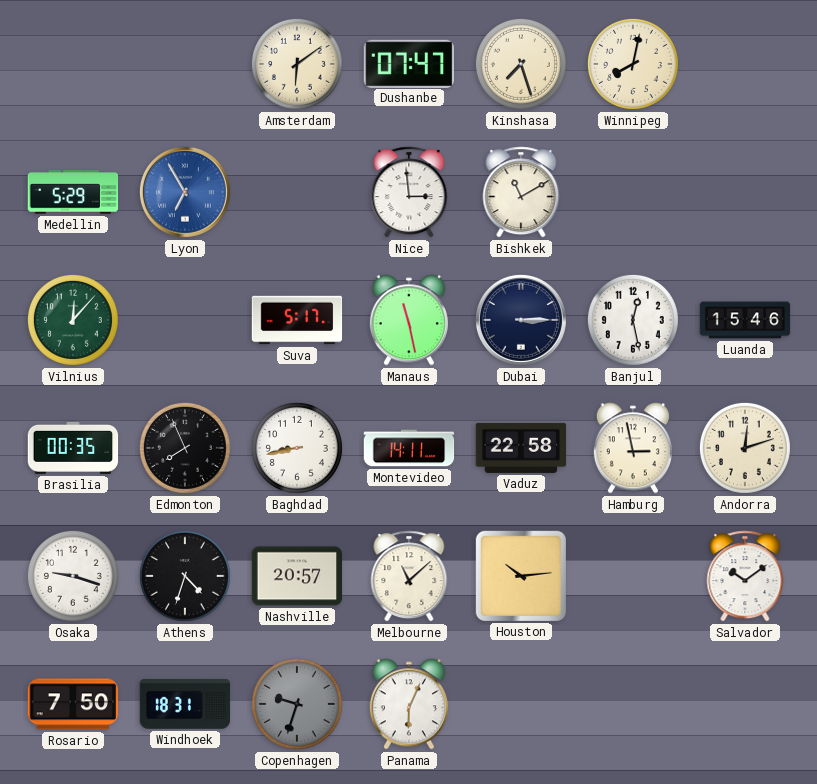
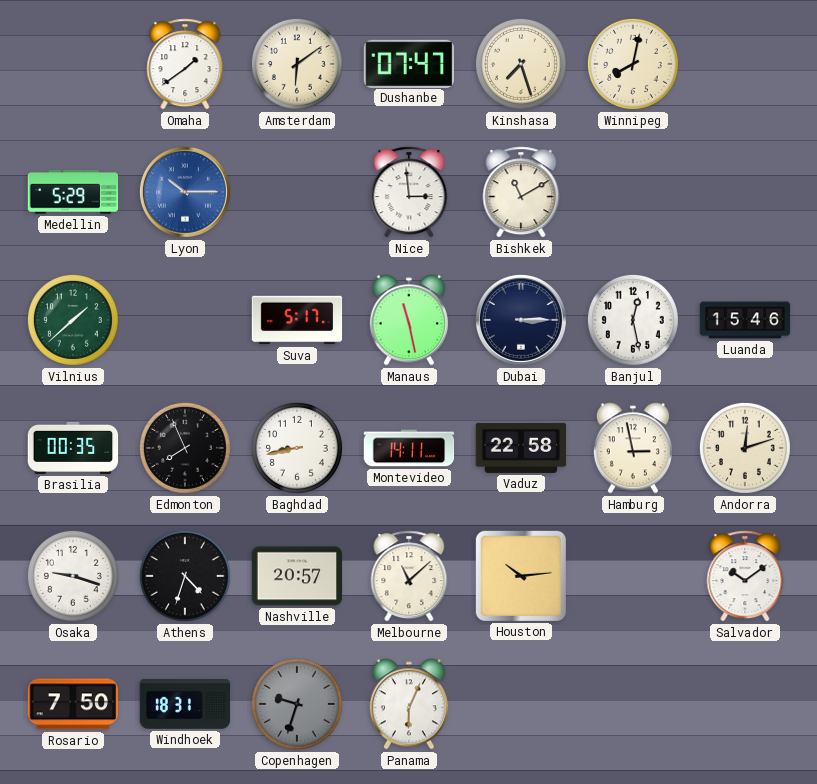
Omaha: none -> 1:39 (185, 64)
Lyon: 6:55 -> 10:15 (185, 192)
Vilnius: 12:07 -> 1:38 (73, 320)
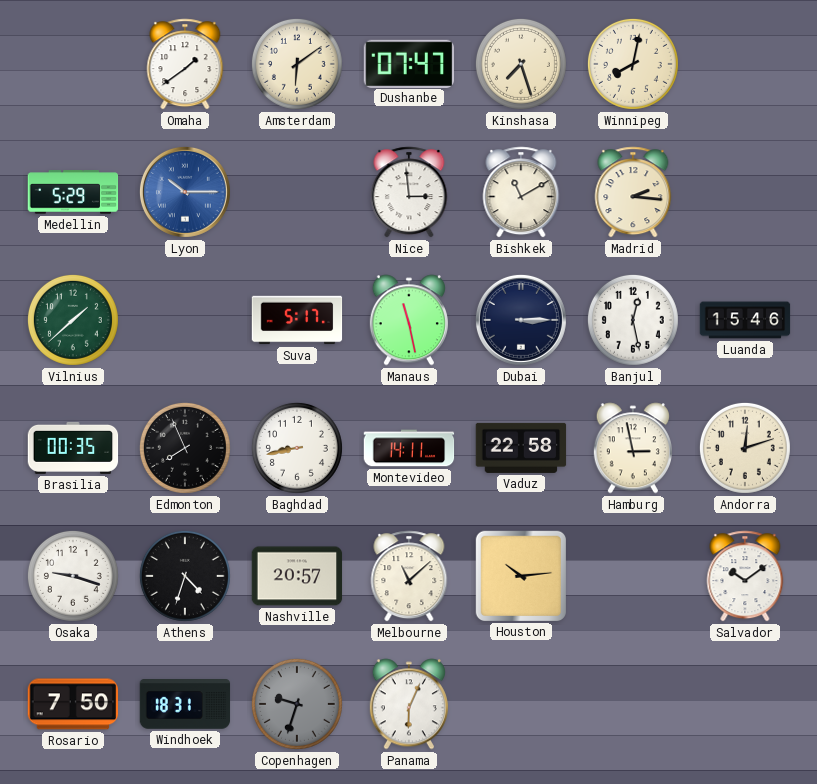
Madrid: none -> 2:16 (633, 192)
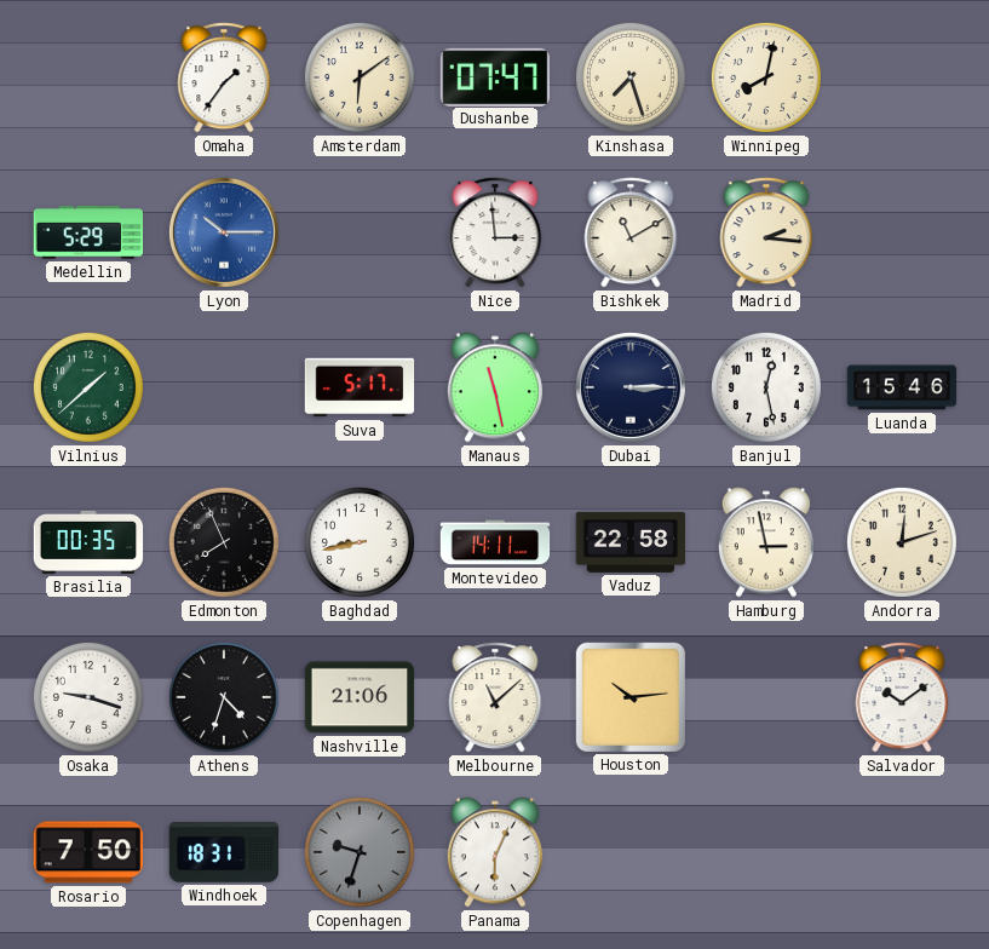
Omaha: 1:39 -> 1:36 (224, 77)
Nashville: 20:57 -> 21:06 (360, 697)
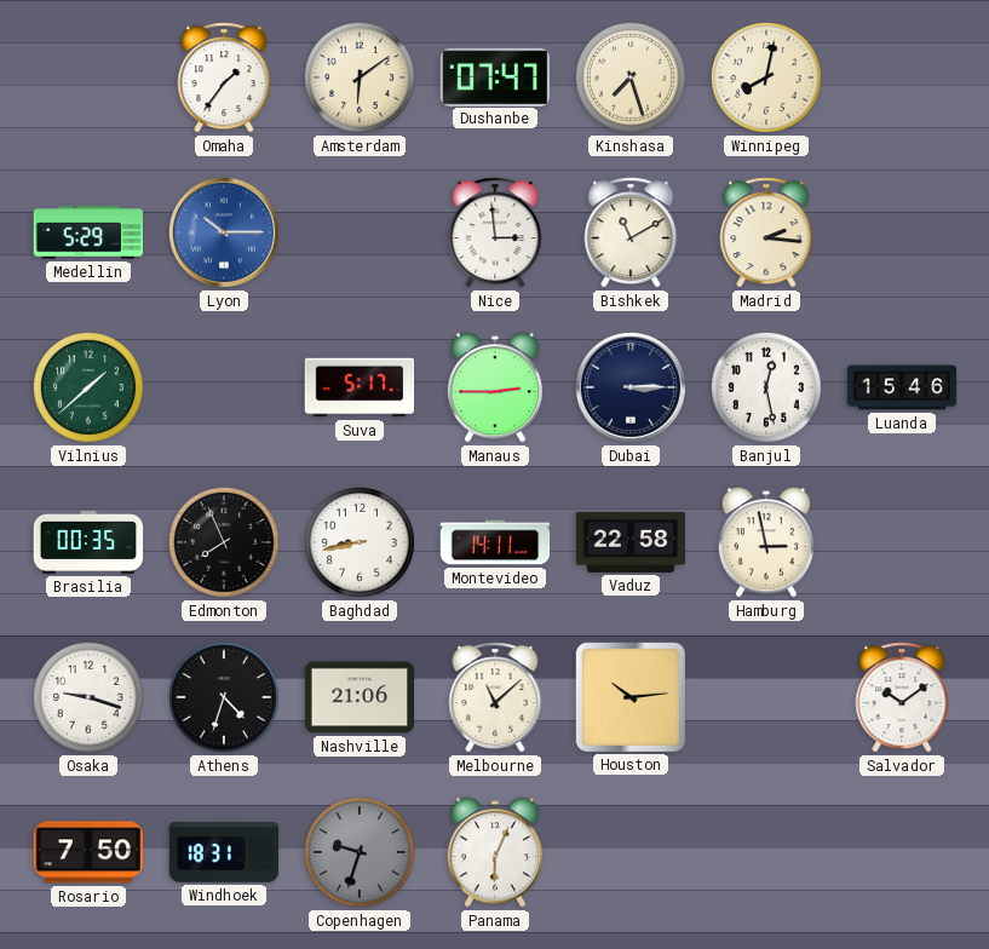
Manaus: 11:28 -> 2:45 (495, 387)
Andorra: 12:12 -> none (902, 542)
